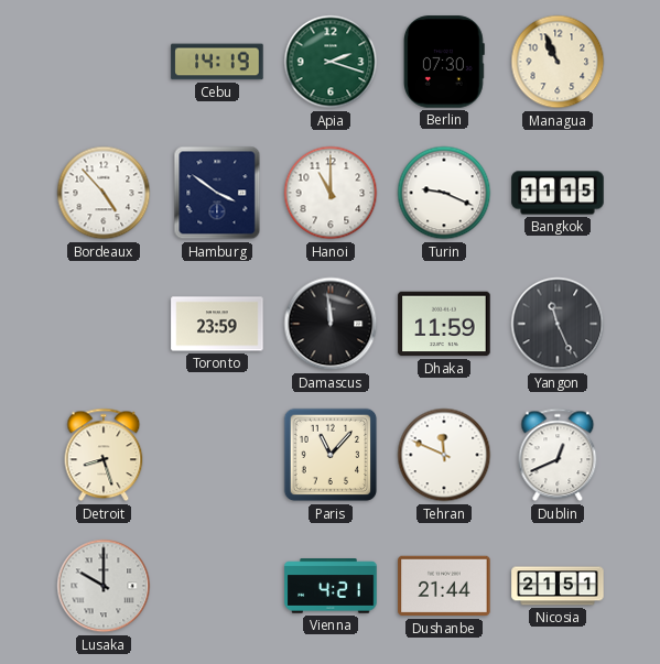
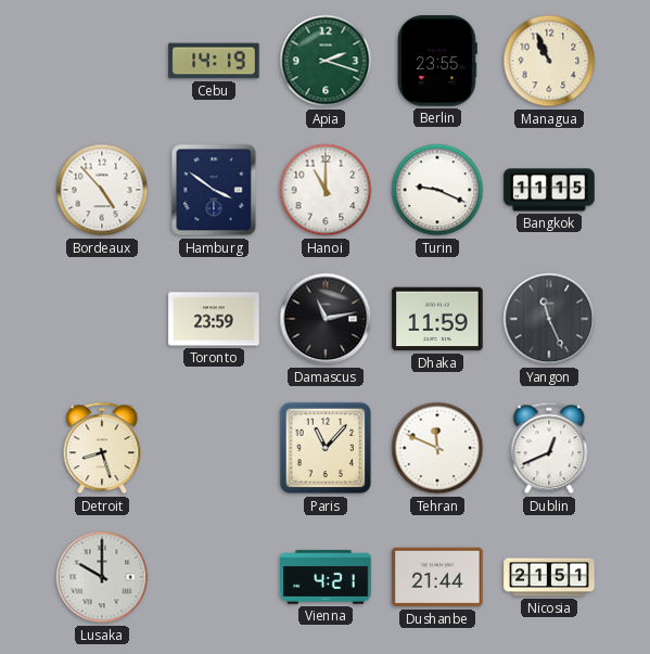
Berlin: 07:30 -> 23:55 (437, 61)
Damascus: 11:59 -> 11:13 (326, 319)
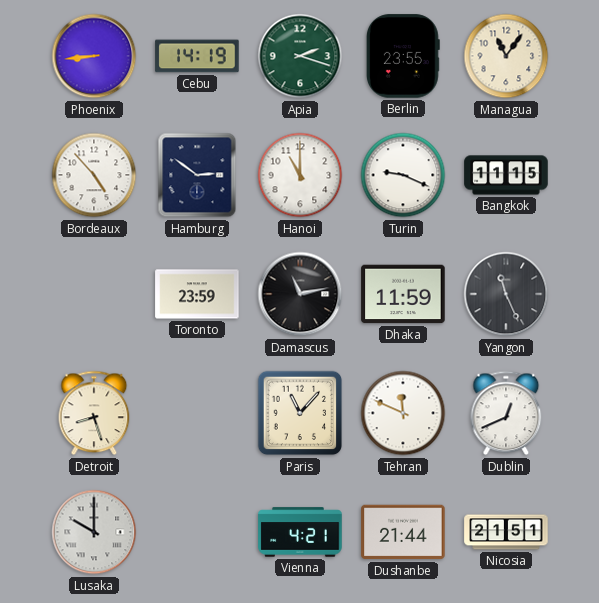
Phoenix: none -> 8:44 (94, 56)
Managua: 10:56 -> 11:06 (506, 56)
Hamburg: 3:51 -> 2:51 (197, 175)
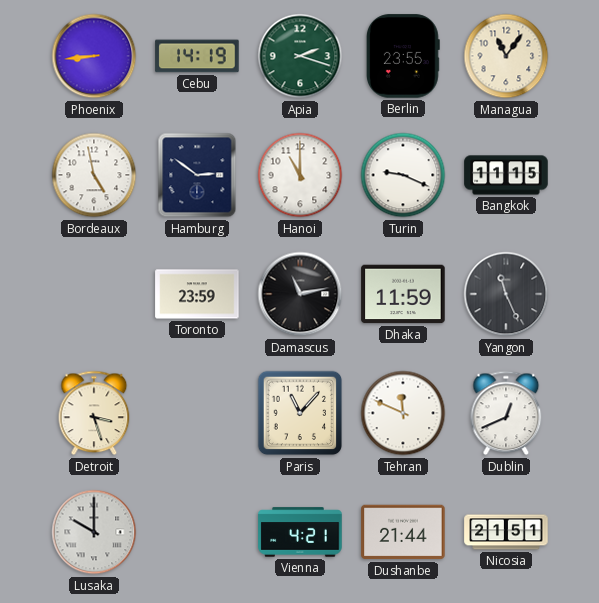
Bordeaux: 4:53 -> 4:58 (94, 175)
Detroit: 8:27 -> 3:27 (94, 413)
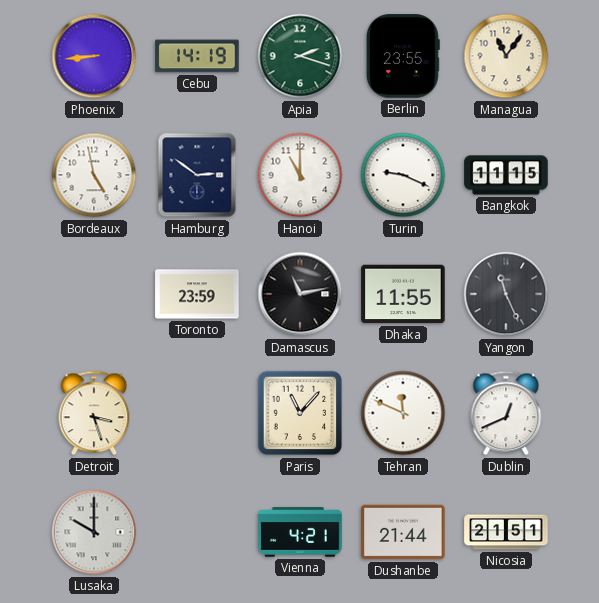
Dhaka: 11:59 -> 11:55 (403, 294)
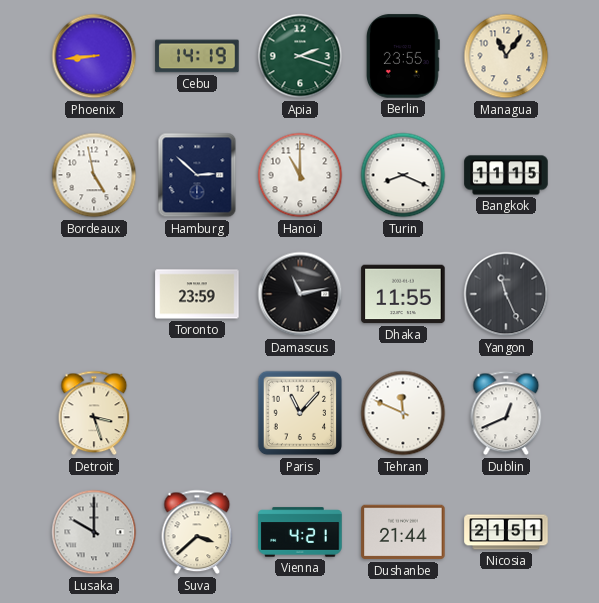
Hamburg: 2:51 -> 2:52 (197, 175)
Turin: 9:19 -> 8:19 (403, 175)
Suva: none -> 3:38 (197, 532)
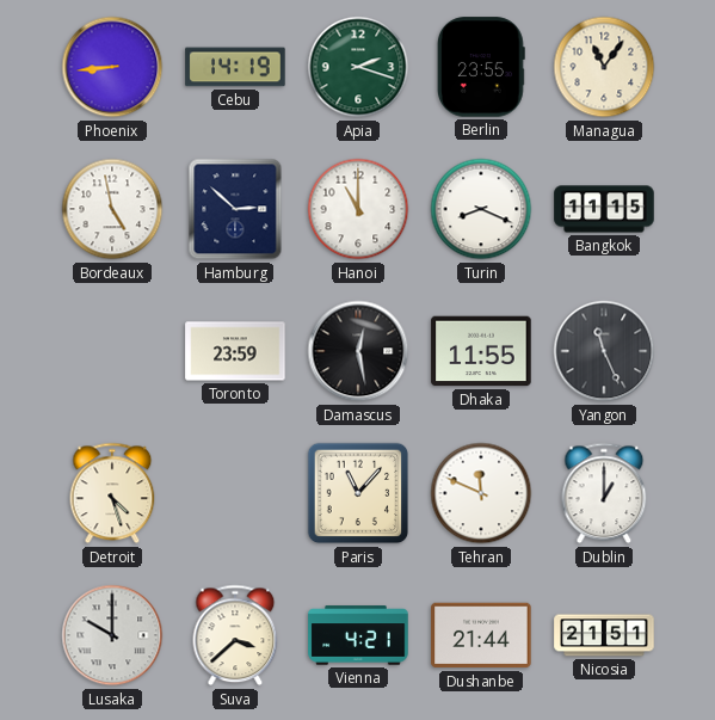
Damascus: 11:13 -> 12:28 (358, 351)
Detroit: 3:27 -> 4:27 (112, 493)
Dublin: 12:41 -> 1:00 (604, 493)
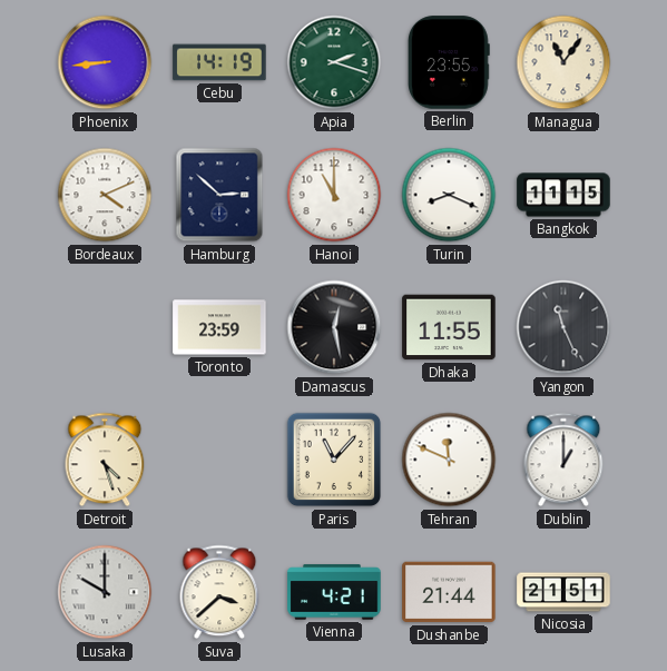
Bordeaux: 4:58 -> 4:11 (105, 195)
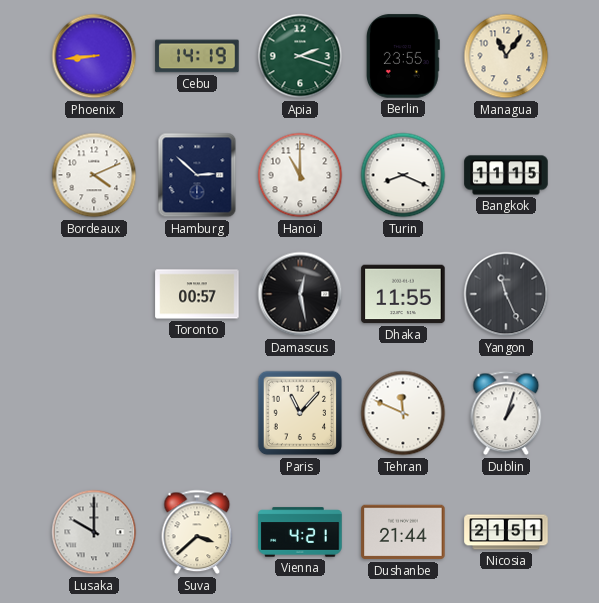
Toronto: 23:59 -> 00:57 (197, 294)
Detroit: 4:27 -> none (105, 460)
Dublin: 1:00 -> 1:03 (506, 413)
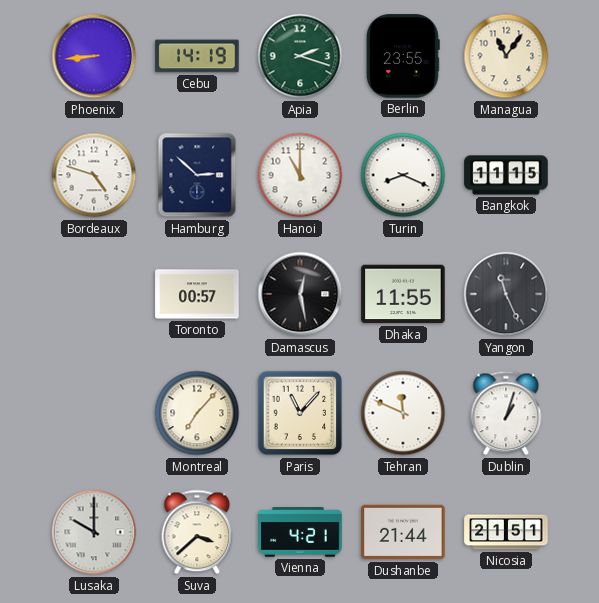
Bordeaux: 4:11 -> 4:48 (94, 175)
Montreal: none -> 7:07 (197, 413)
